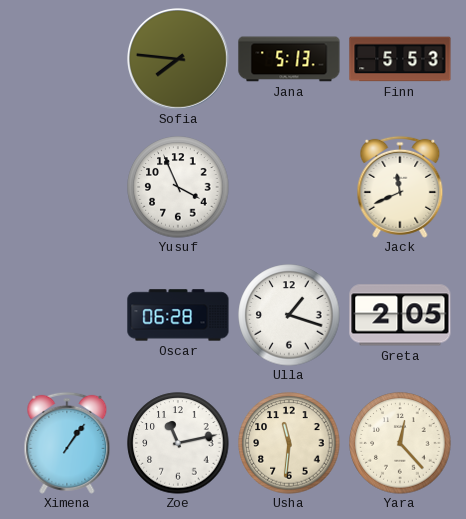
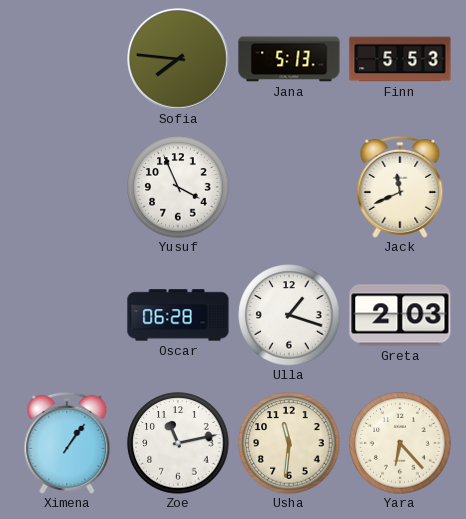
Greta: 2:05 -> 2:03 (400, 315)
Yara: 12:23 -> 6:23 (400, 443)
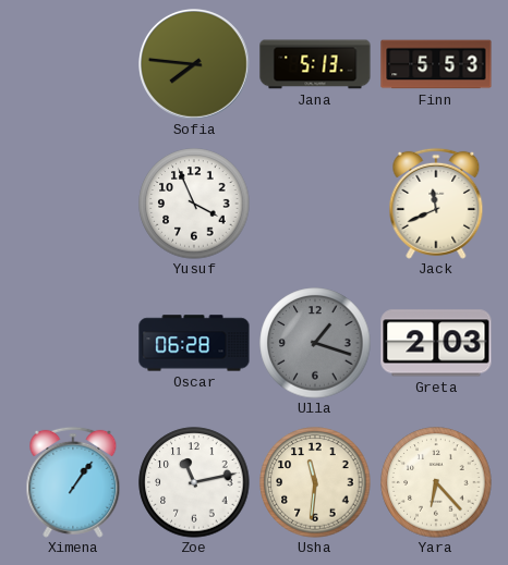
Ulla dial: white -> grey (315, 343)
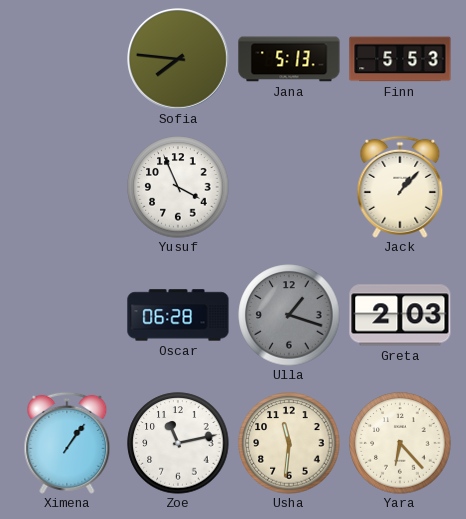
Jack: 11:41 -> 1:07 (400, 187)
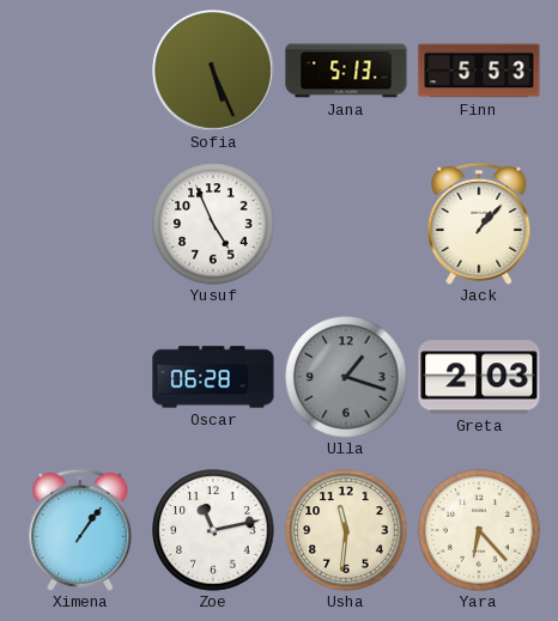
Sofia: 7:46 -> 5:26 (214, 72)
Yusuf: 3:56 -> 4:56 (213, 224)
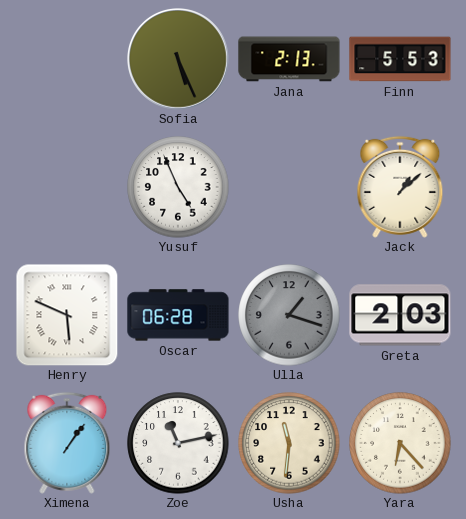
Jana: 5:13 -> 2:13 (289, 59)
Jack: 1:07 -> 1:08 (400, 187)
Henry: none -> 5:49 (67, 315)
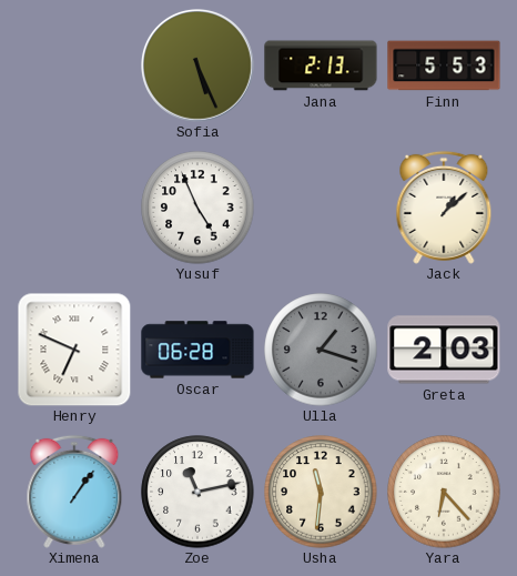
Henry: 5:49 -> 6:49 (74, 350)
